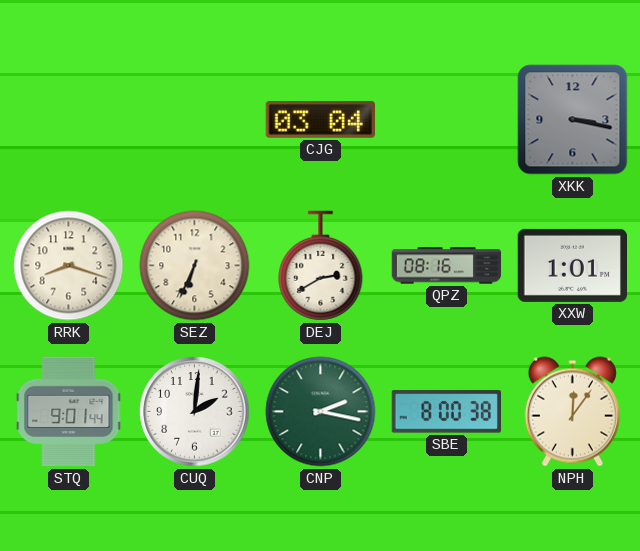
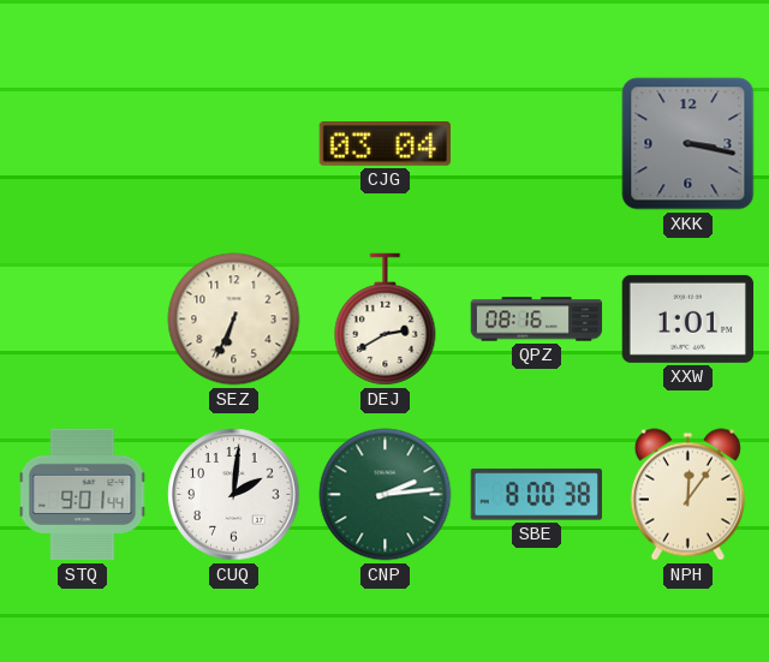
RRK: 8:18 -> none (69, 266)
CNP: 2:17 -> 2:14 (386, 495)
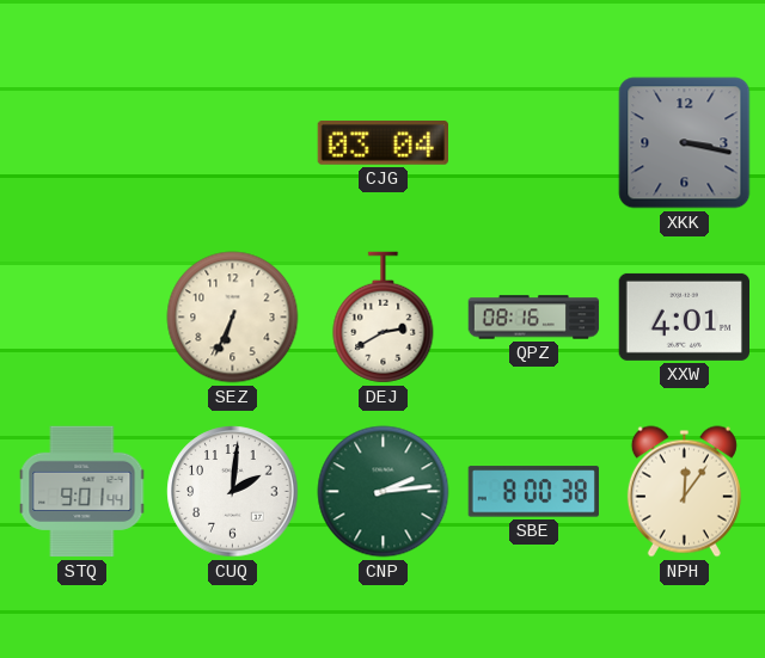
XXW: 1:01 -> 4:01 (684, 316)
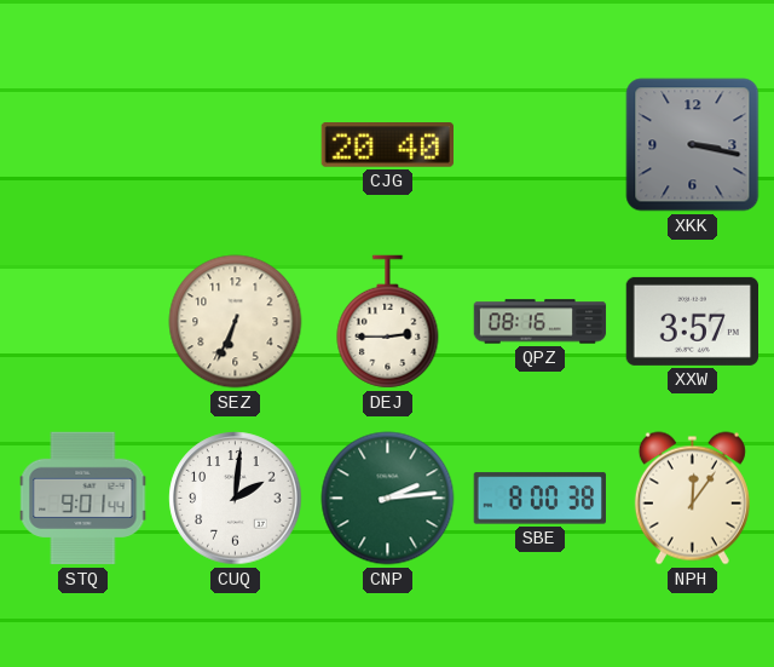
CJG: 03:04 -> 20:40 (387, 145)
DEJ: 2:40 -> 2:45 (388, 322)
XXW: 4:01 -> 3:57 (692, 321)
